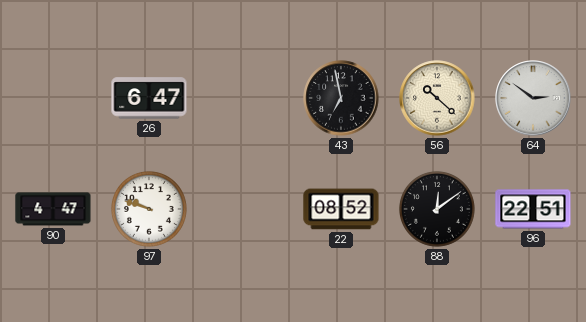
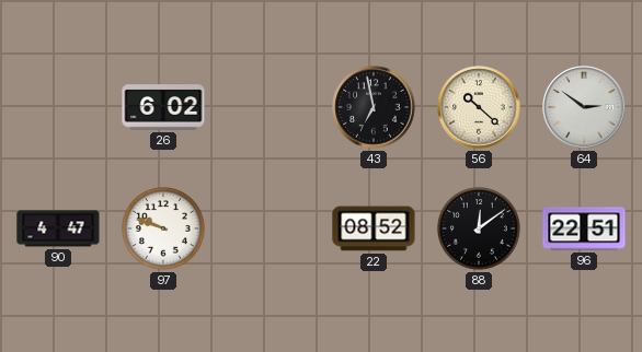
26: 6:47 -> 6:02 (163, 107)
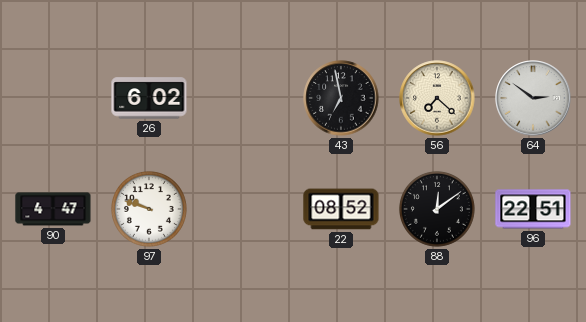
56: 10:22 -> 7:22 (437, 98)
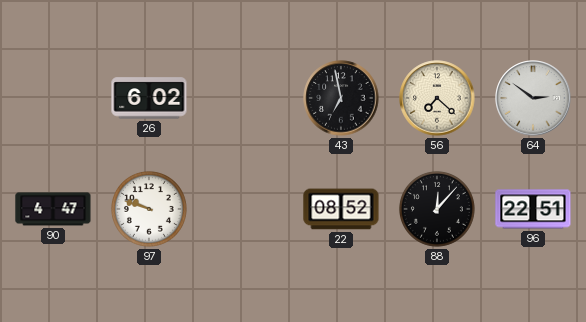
88: 12:09 -> 12:07 (437, 209)
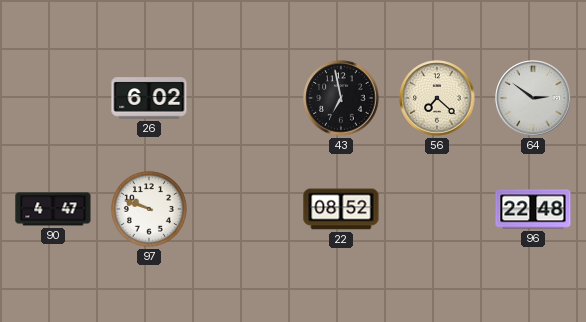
88: 12:07 -> none (437, 209)
96: 22:51 -> 22:48 (533, 209)
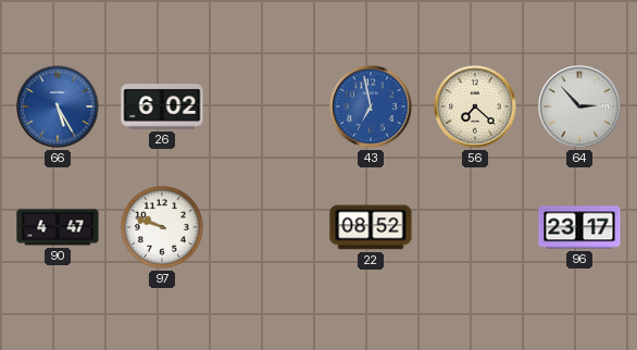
66: none -> 5:25 (58, 107)
43 dial: black -> blue (371, 107)
64: 2:51 -> 2:53 (579, 107)
96: 22:48 -> 23:17 (579, 227)
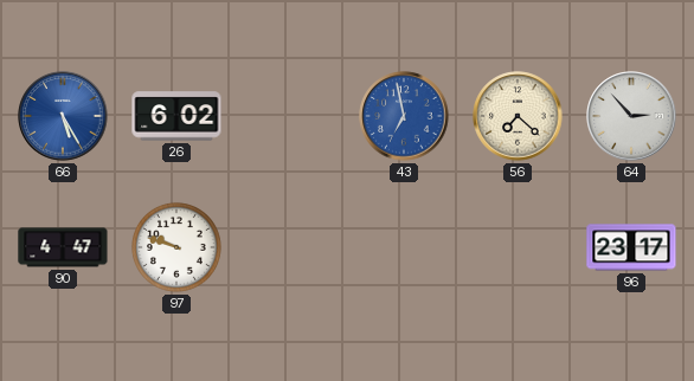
22: 08:52 -> none (371, 227)
